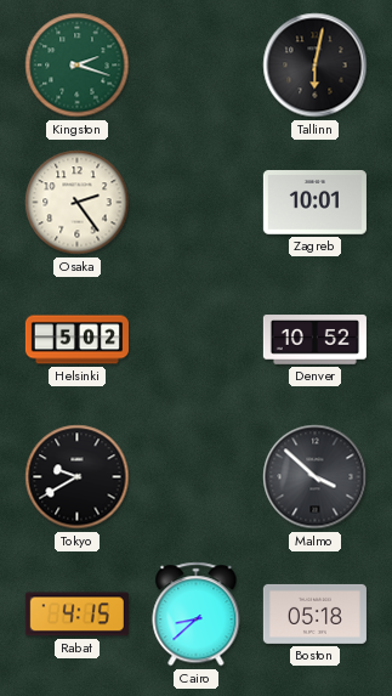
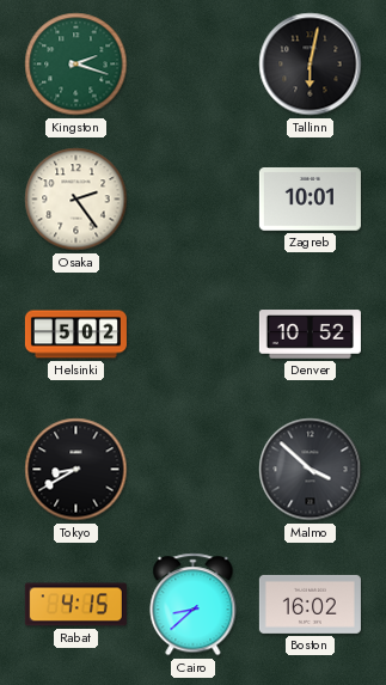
Tokyo: 9:40 -> 8:40 (76, 470)
Boston: 05:18 -> 16:02 (310, 604)
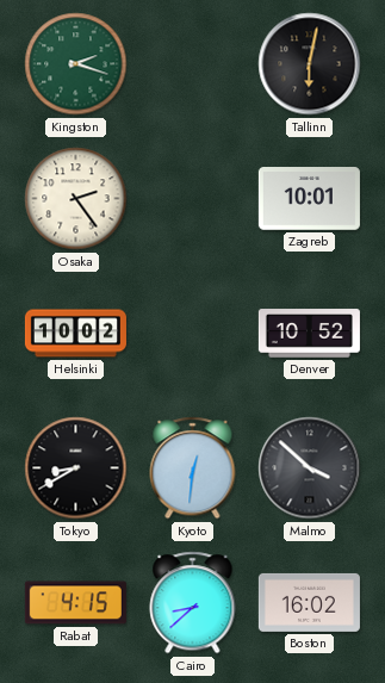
Helsinki: 5:02 -> 10:02 (75, 334)
Kyoto: none -> 12:31 (193, 468)
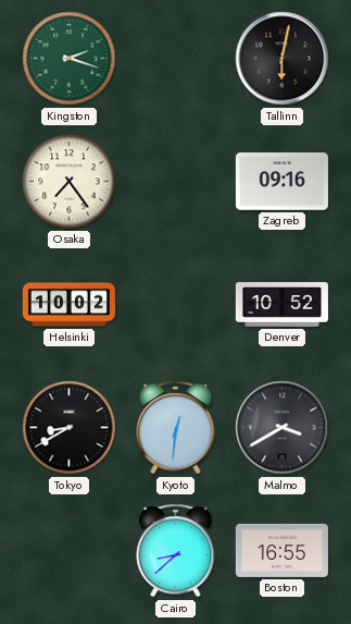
Osaka: 2:24 -> 7:24 (70, 182)
Zagreb: 10:01 -> 09:16 (281, 182)
Malmo: 3:52 -> 3:40 (283, 428)
Rabat: 4:15 -> none (75, 603)
Boston: 16:02 -> 16:55 (281, 550)
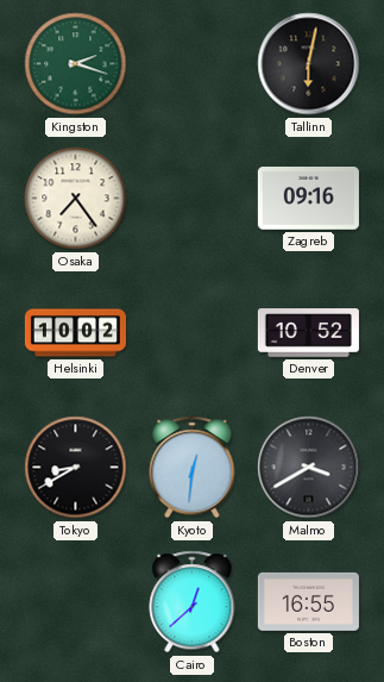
Cairo: 8:38 -> 12:38 (193, 602)
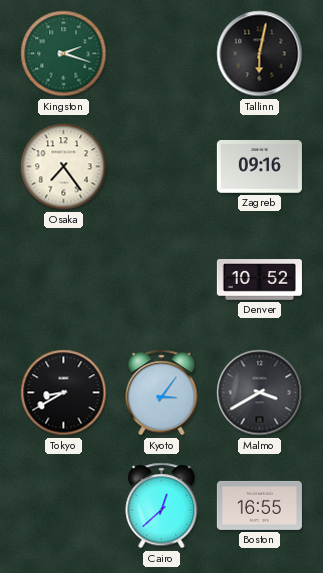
Helsinki: 10:02 -> none (75, 333)
Kyoto: 12:31 -> 3:06 (162, 393)
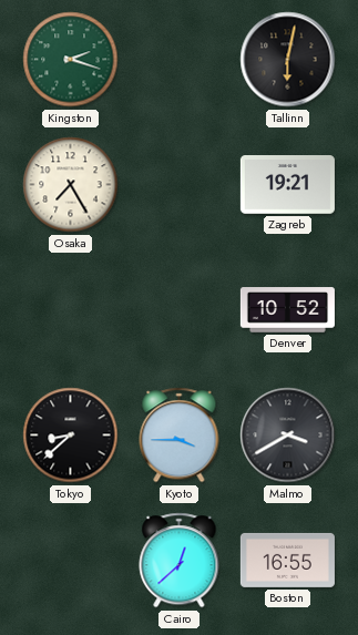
Osaka: 7:24 -> 7:25 (71, 185)
Zagreb: 09:16 -> 19:21 (287, 185)
Tokyo: 8:40 -> 8:38 (71, 436)
Kyoto: 3:06 -> 3:45 (180, 436)
